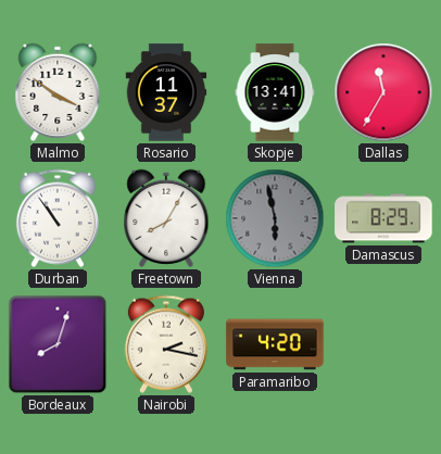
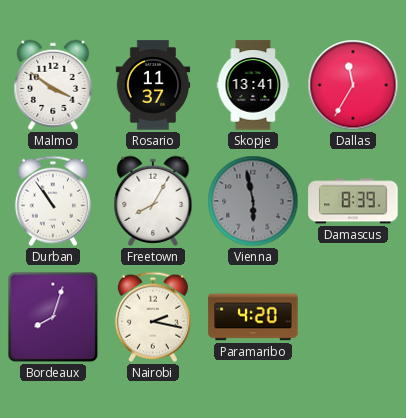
Damascus: 8:29 -> 8:39 (353, 201)
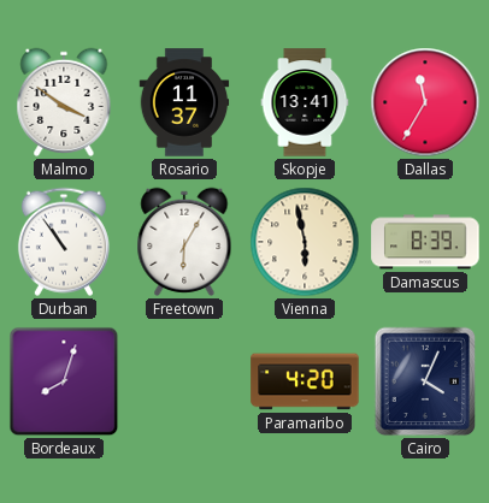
Freetown: 8:05 -> 6:05 (184, 242)
Vienna dial: grey -> cream (305, 242)
Nairobi: 2:17 -> none (153, 317)
Cairo: none -> 4:04 (425, 381)
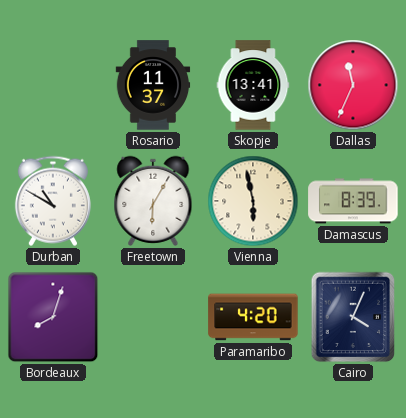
Malmo: 3:51 -> none (64, 102)
Dallas: 11:35 -> 11:34 (353, 85)
Durban: 10:54 -> 10:50 (53, 201)
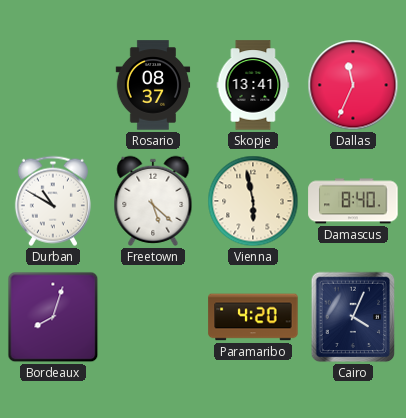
Rosario: 11:37 -> 08:37 (153, 85)
Freetown: 6:05 -> 5:22 (153, 201)
Damascus: 8:39 -> 8:40 (353, 201)
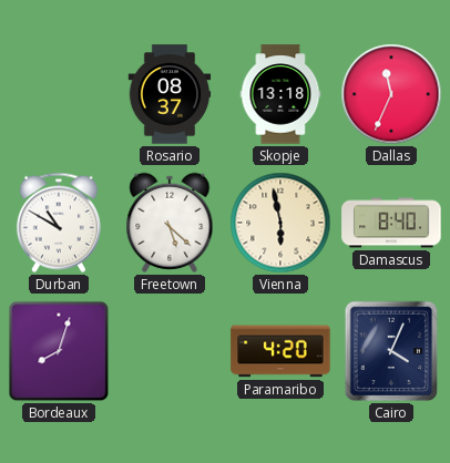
Skopje: 13:41 -> 13:18 (280, 94)
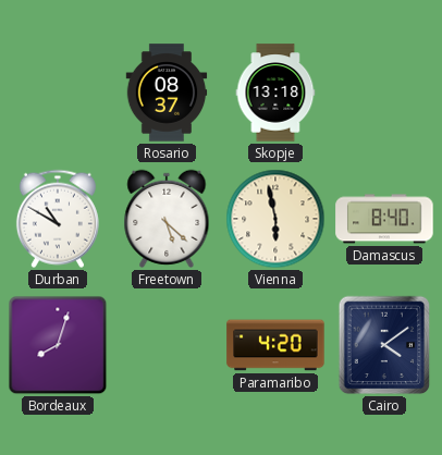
Dallas: 11:34 -> none (391, 94)
Cairo: 4:04 -> 4:09 (384, 345)
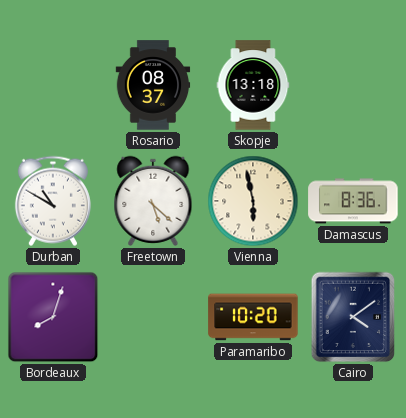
Damascus: 8:40 -> 8:36 (353, 201)
Paramaribo: 4:20 -> 10:20 (253, 317)
